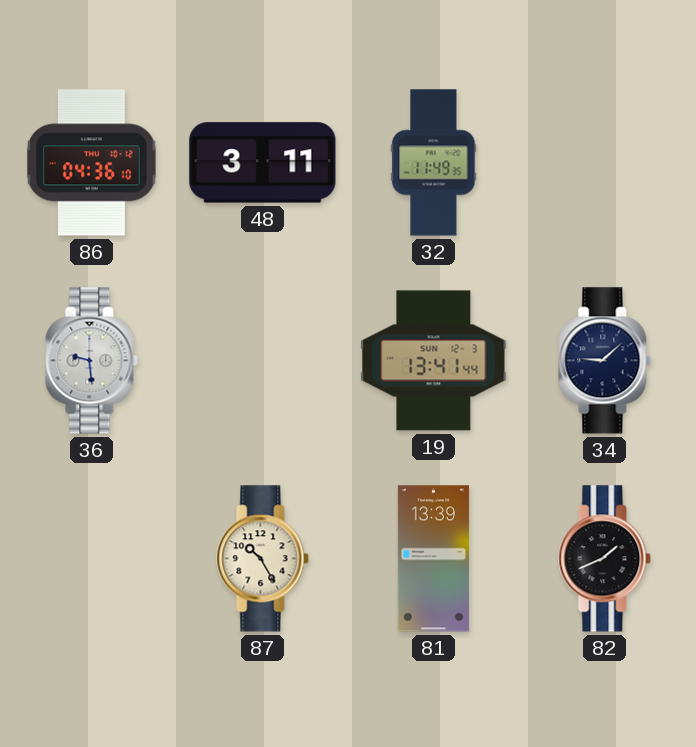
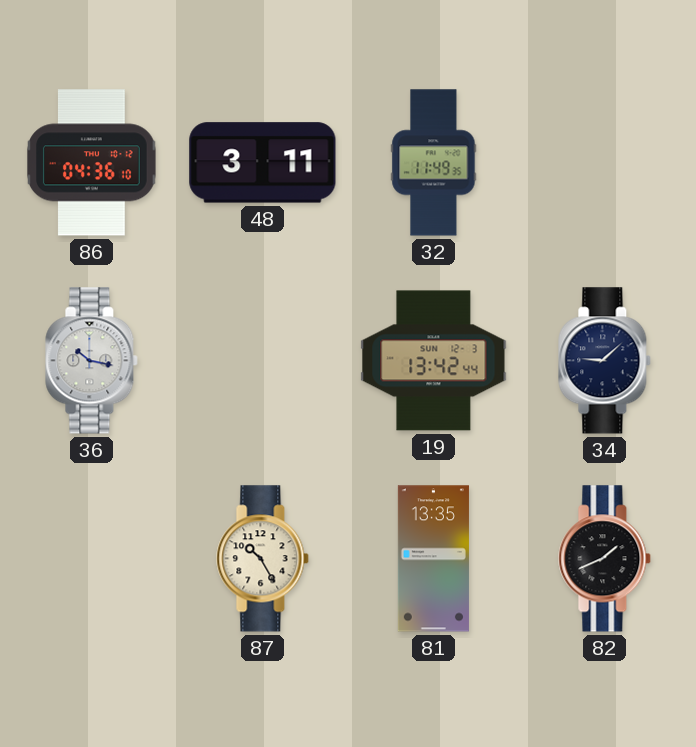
36: 9:29 -> 10:17 (92, 361)
19: 13:41 -> 13:42 (434, 361)
81: 13:39 -> 13:35 (433, 559)
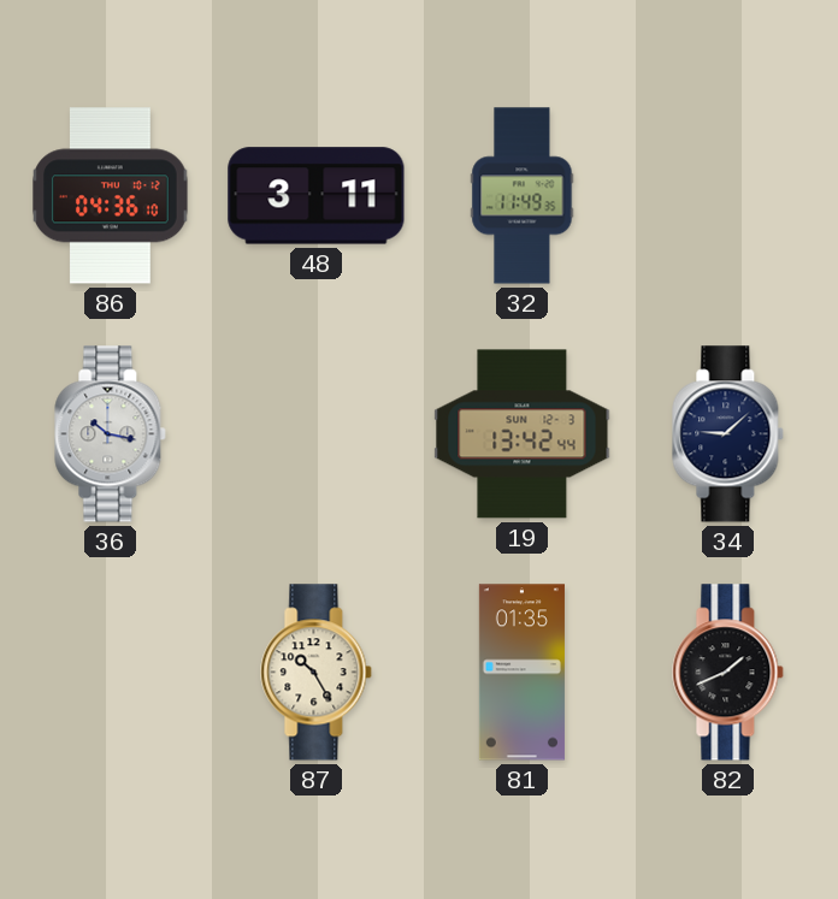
81: 13:35 -> 01:35 (521, 673)
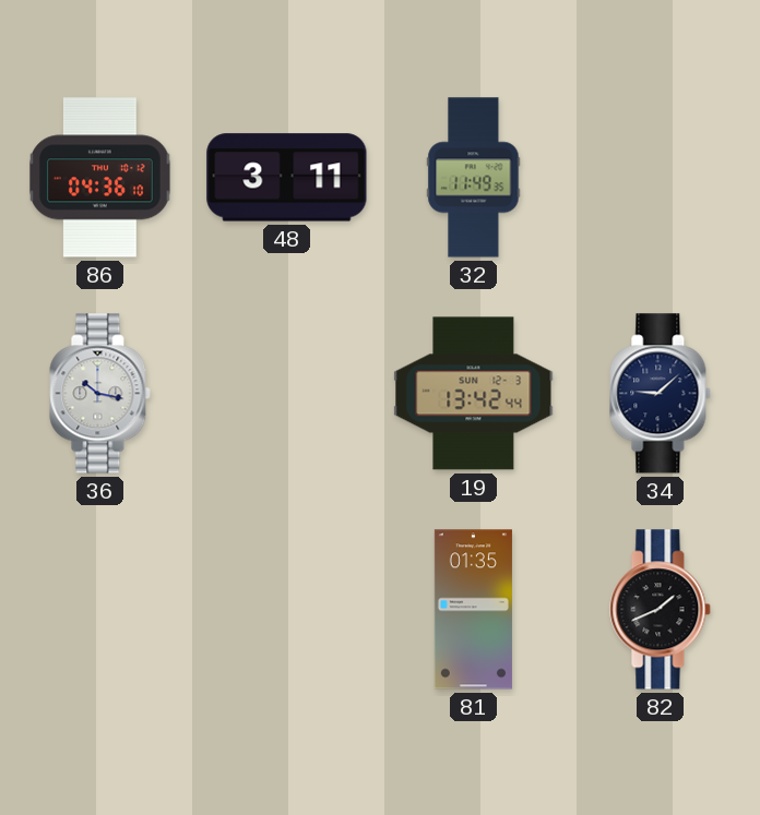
87: 10:25 -> none (317, 673)
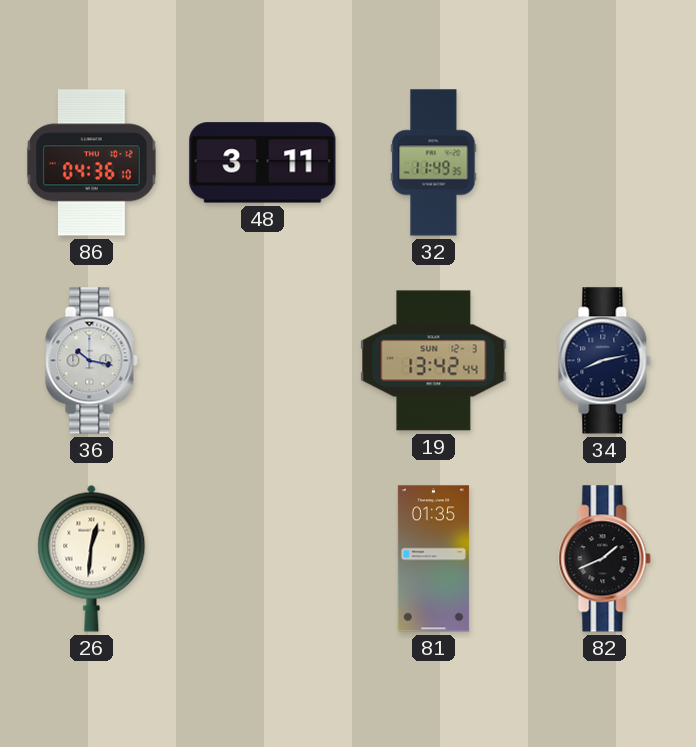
34: 9:08 -> 8:13 (605, 361)
26: none -> 12:31 (92, 558)
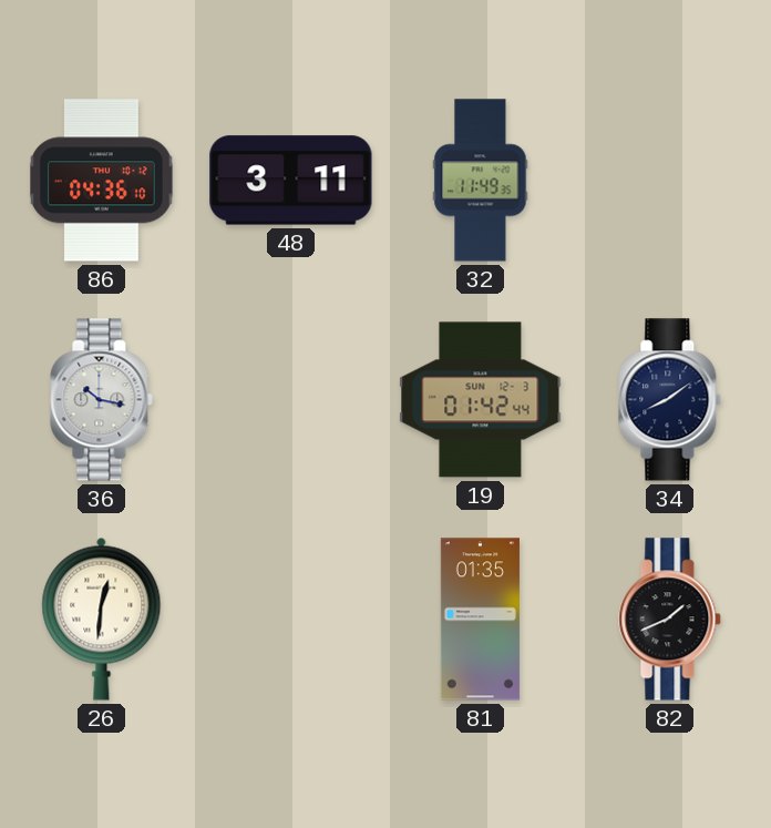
19: 13:42 -> 01:42 (481, 400)
34: 8:13 -> 8:09 (670, 400)
